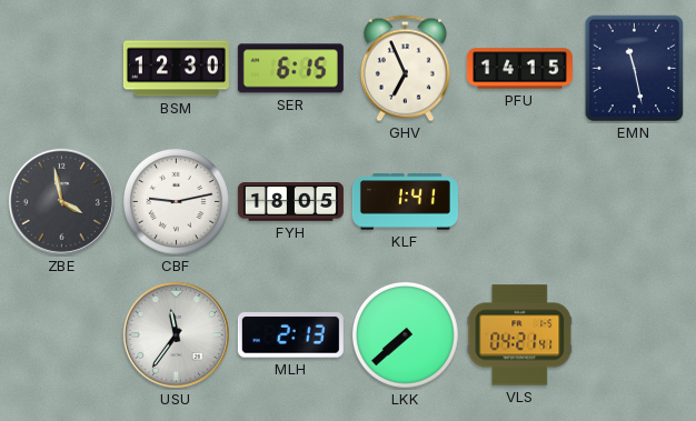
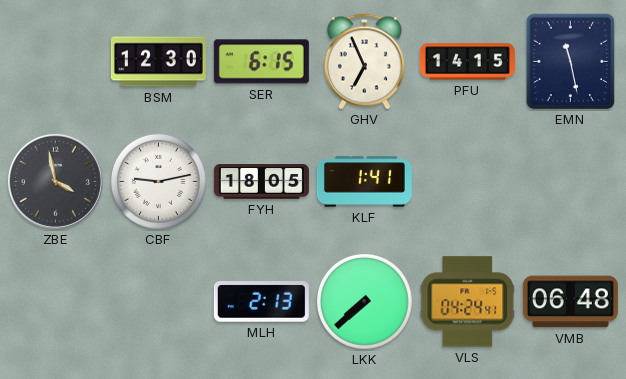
USU: 11:36 -> none (176, 334)
VLS: 04:21 -> 04:24 (468, 302)
VMB: none -> 06:48 (570, 302)
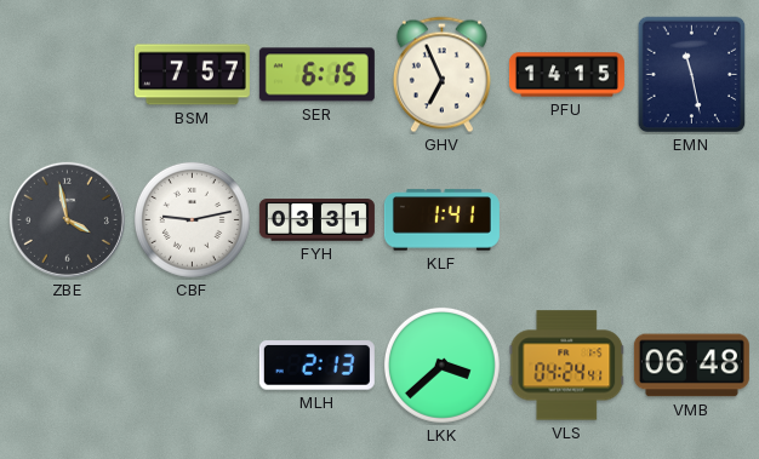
BSM: 12:30 -> 7:57 (192, 75)
FYH: 18:05 -> 03:31 (316, 220)
LKK: 7:38 -> 3:38 (441, 365)
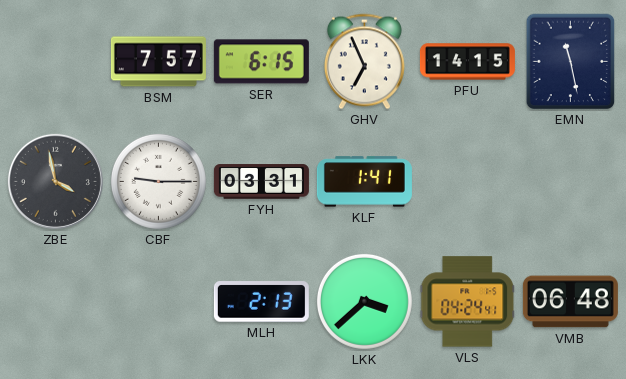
CBF: 9:13 -> 9:15 (158, 181)
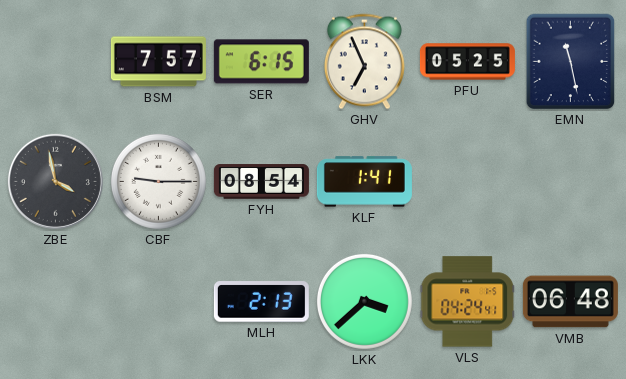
PFU: 14:15 -> 05:25 (467, 62)
FYH: 03:31 -> 08:54 (261, 182)
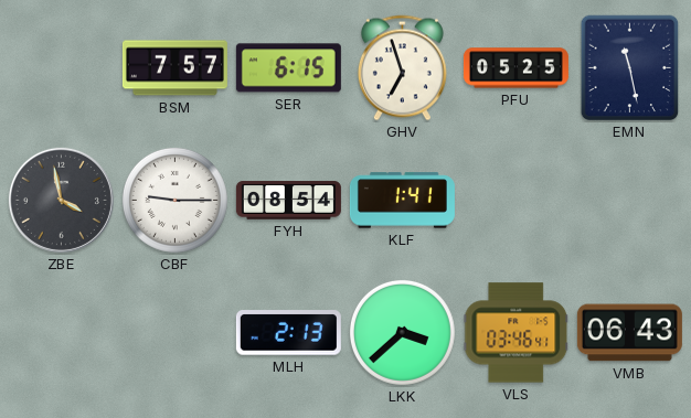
GHV: 6:56 -> 6:57 (402, 68)
VLS: 04:24 -> 03:46 (517, 333)
VMB: 06:48 -> 06:43 (629, 333)
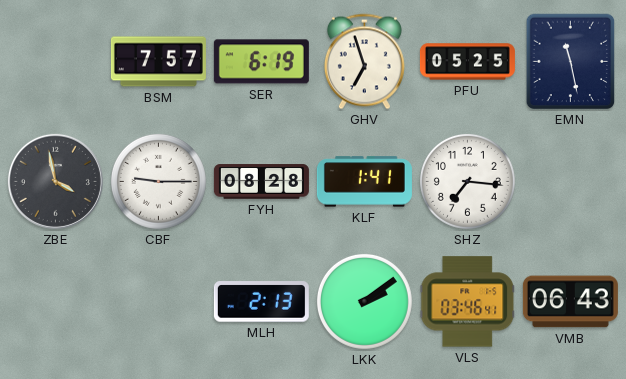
SER: 6:15 -> 6:19 (261, 62)
FYH: 08:54 -> 08:28 (261, 182)
SHZ: none -> 7:16 (467, 181)
LKK: 3:38 -> 2:09 (364, 301)
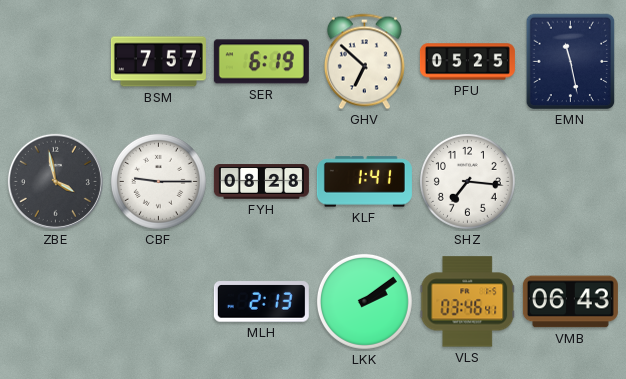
GHV: 6:57 -> 6:52 (364, 62)
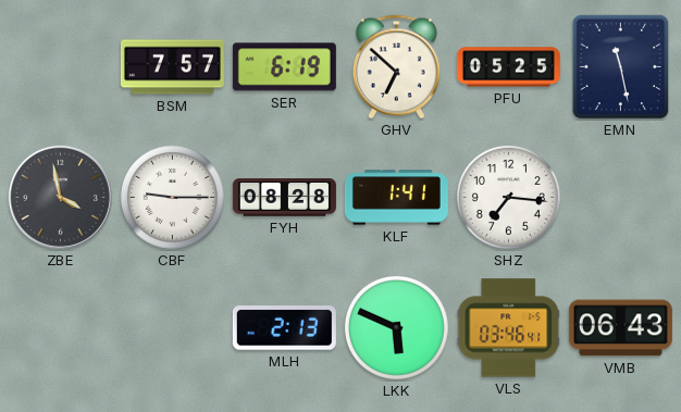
LKK: 2:09 -> 5:49 (396, 327)
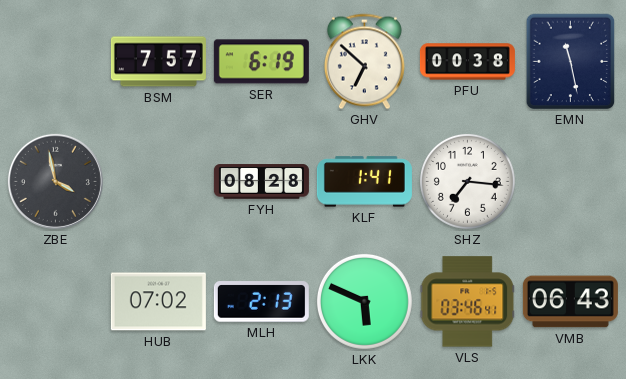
PFU: 05:25 -> 00:38 (467, 62)
CBF: 9:15 -> none (172, 197)
HUB: none -> 07:02 (158, 302)
